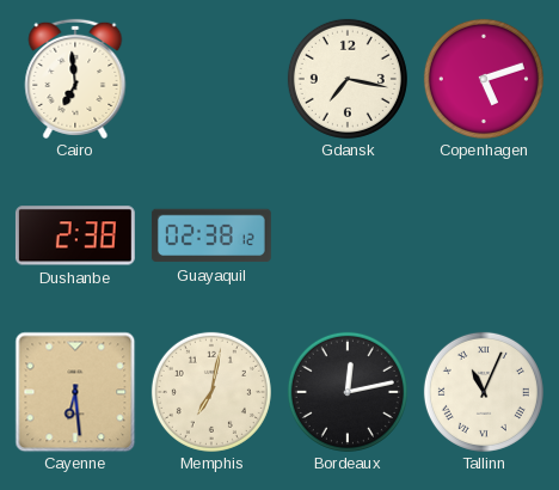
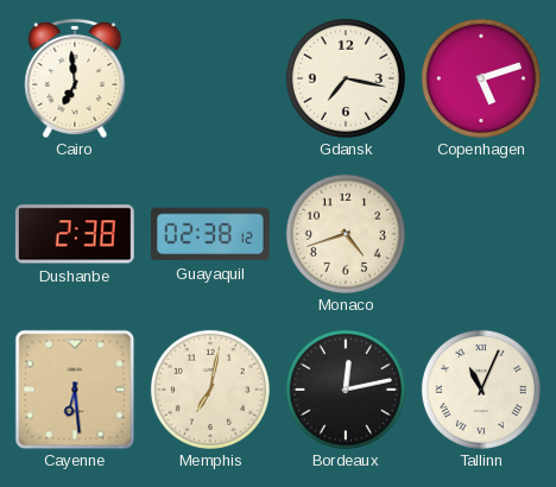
Monaco: none -> 4:42 (346, 234)
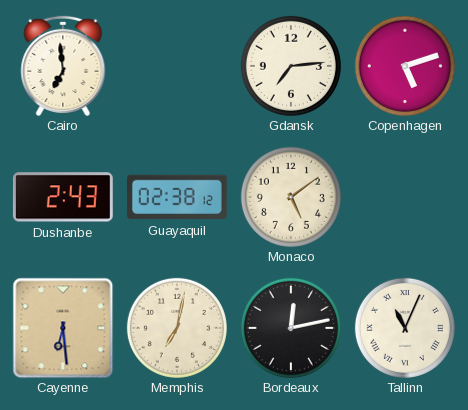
Gdansk: 7:17 -> 7:14 (291, 66)
Dushanbe: 2:38 -> 2:43 (63, 197)
Monaco: 4:42 -> 5:09 (291, 197)
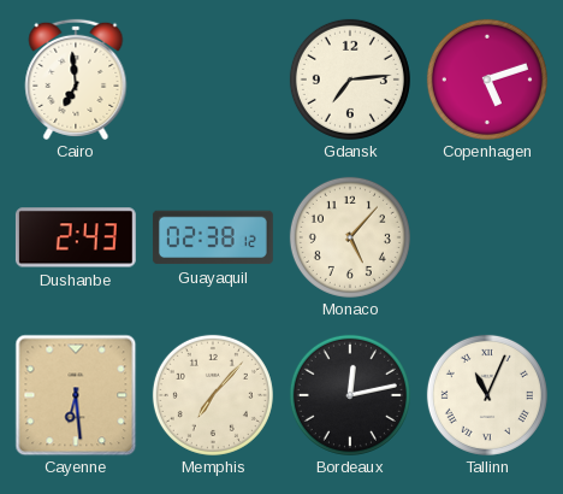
Monaco: 5:09 -> 5:07 (350, 237)
Memphis: 7:02 -> 7:07 (213, 395)
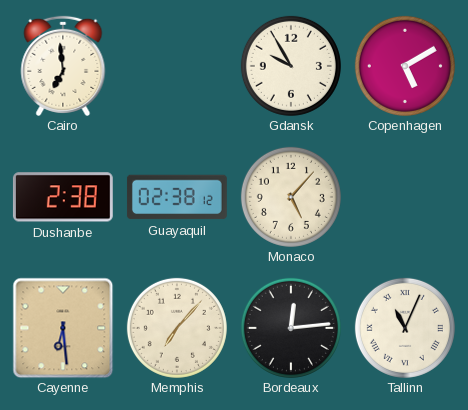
Gdansk: 7:14 -> 9:55 (291, 66)
Copenhagen: 5:12 -> 5:10 (405, 66)
Dushanbe: 2:43 -> 2:38 (63, 197)
Bordeaux: 12:13 -> 12:14 (291, 328)
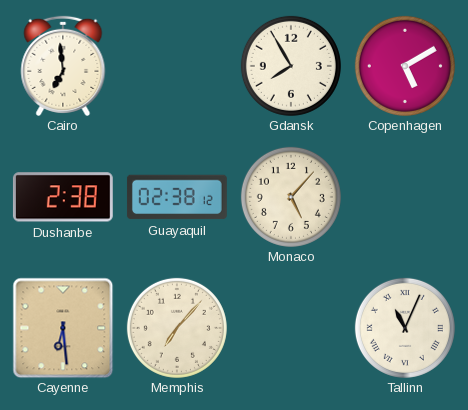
Gdansk: 9:55 -> 7:55 (291, 66)
Bordeaux: 12:14 -> none (291, 328)
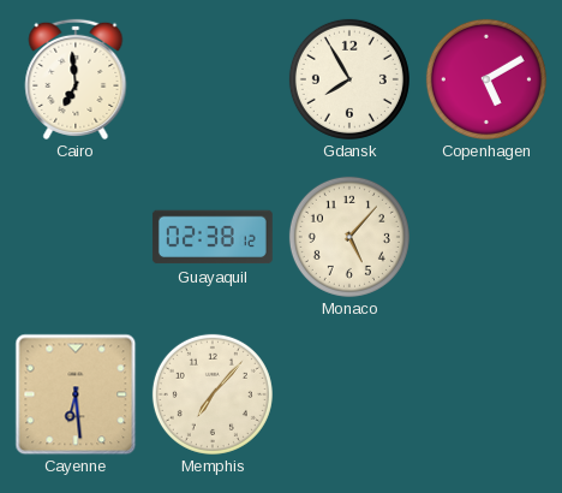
Dushanbe: 2:38 -> none (63, 197)
Tallinn: 11:04 -> none (405, 328)
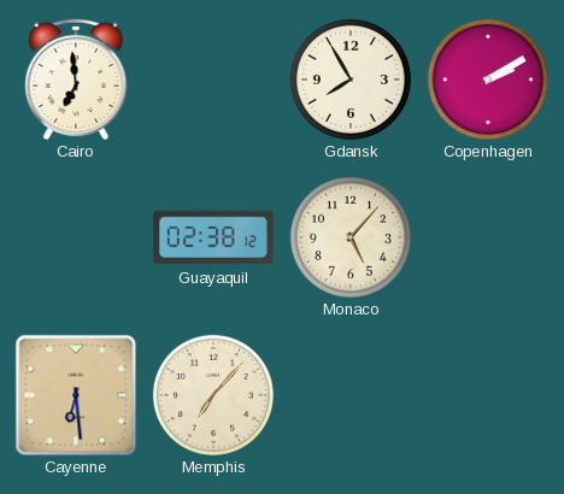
Copenhagen: 5:10 -> 2:10 (488, 80)
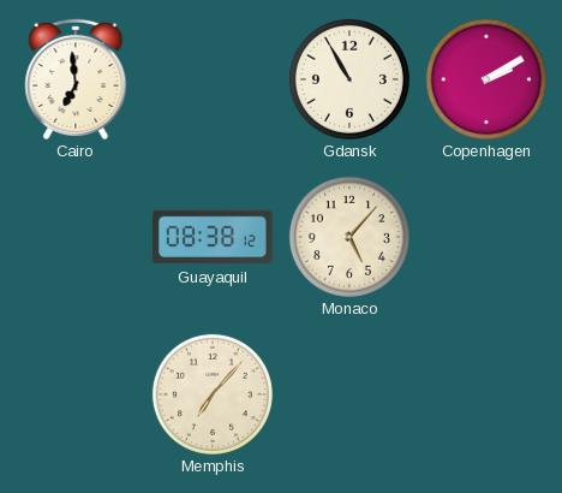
Gdansk: 7:55 -> 10:55 (349, 79)
Guayaquil: 02:38 -> 08:38 (213, 237)
Cayenne: 6:29 -> none (76, 395)
